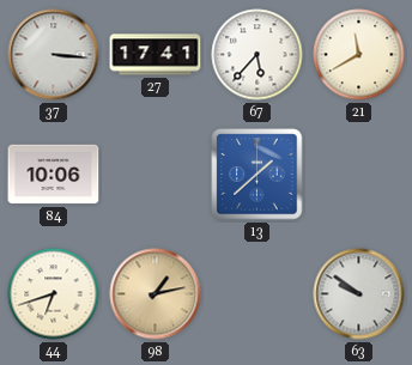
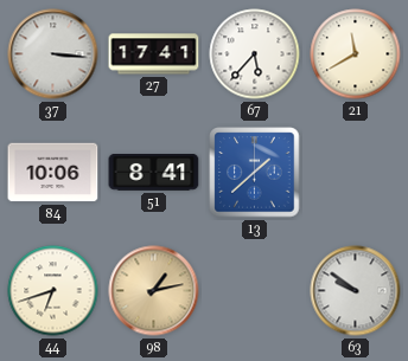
51: none -> 8:41 (154, 173)
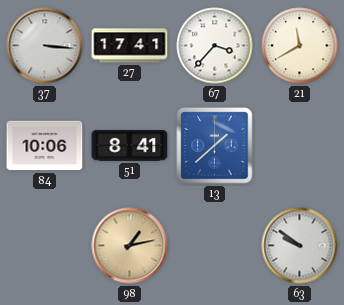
67: 5:37 -> 3:37 (215, 46)
44: 6:42 -> none (53, 291)
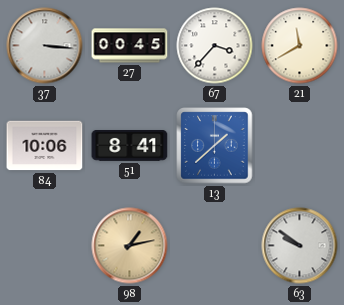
27: 17:41 -> 00:45 (130, 46)
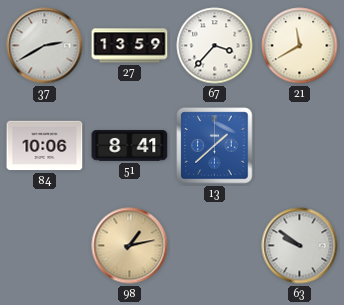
37: 3:16 -> 2:40 (45, 46)
27: 00:45 -> 13:59 (130, 46)
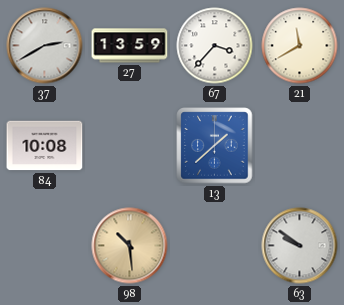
84: 10:06 -> 10:08 (45, 146)
51: 8:41 -> none (130, 146)
98: 1:13 -> 10:29 (130, 246)
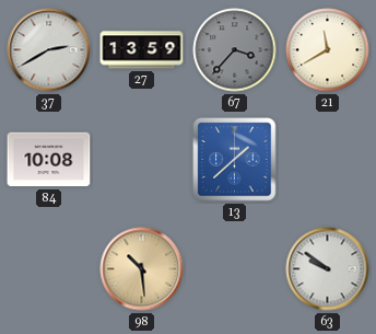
67 dial: white -> grey (235, 50)
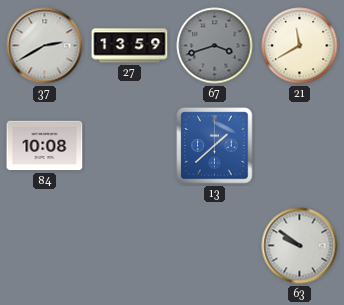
67: 3:37 -> 3:42 (215, 46)
98: 10:29 -> none (142, 269)
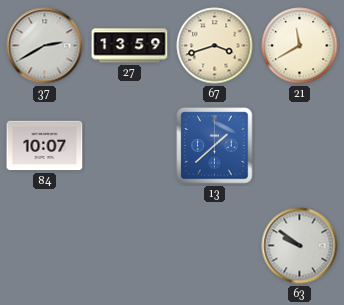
67 dial: grey -> cream (215, 46)
84: 10:08 -> 10:07 (45, 146)
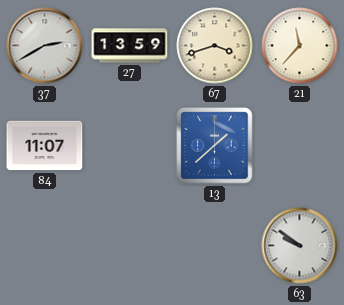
21: 11:40 -> 11:37 (300, 46)
84: 10:07 -> 11:07 (45, 146)
